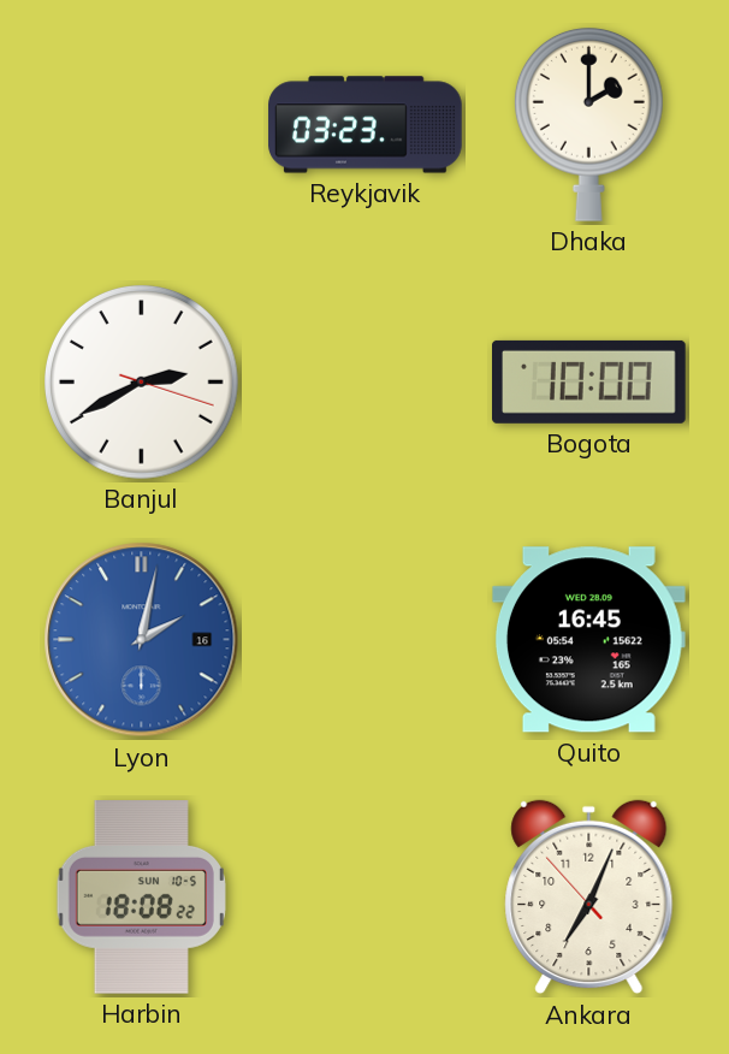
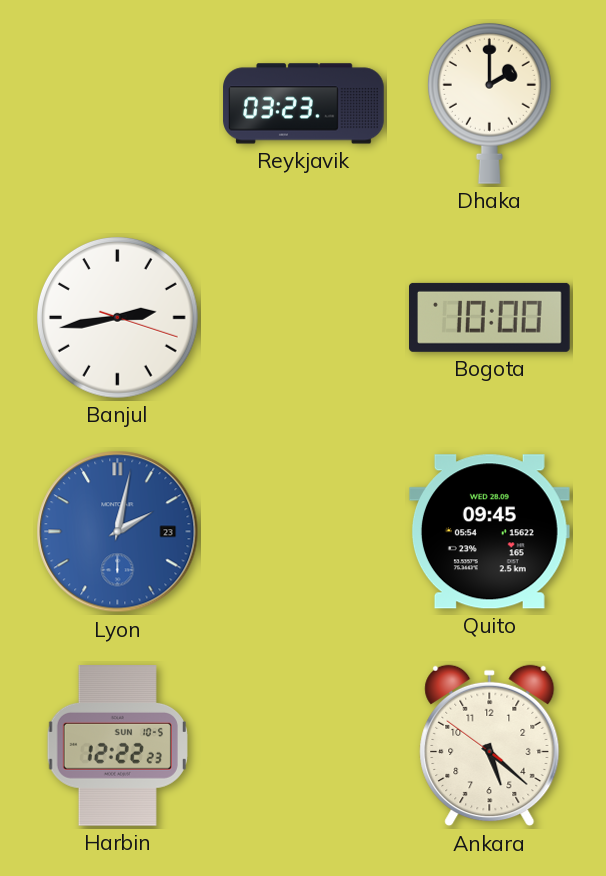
Banjul: 2:40 -> 2:43 (118, 318)
Lyon date: 16 -> 23 (118, 532)
Quito: 16:45 -> 09:45 (489, 532)
Harbin: 18:08 -> 12:22 (117, 746)
Ankara: 7:03 -> 5:21 (490, 746)
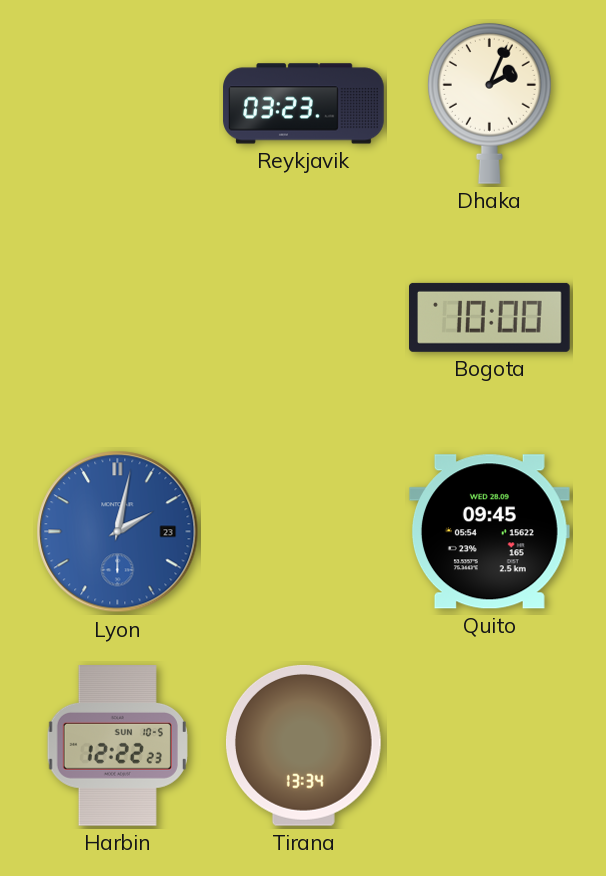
Dhaka: 2:00 -> 2:04 (489, 103)
Banjul: 2:43 -> none (118, 318)
Tirana: none -> 13:34 (303, 745)
Ankara: 5:21 -> none (490, 746)
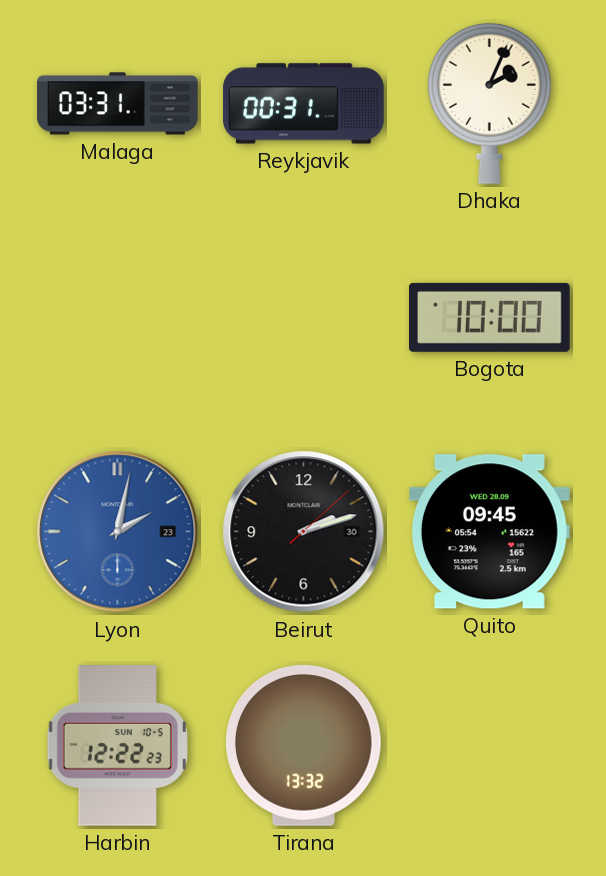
Malaga: none -> 03:31 (118, 104)
Reykjavik: 03:23 -> 00:31 (304, 104)
Beirut: none -> 2:12 (304, 532)
Tirana: 13:34 -> 13:32 (303, 745)
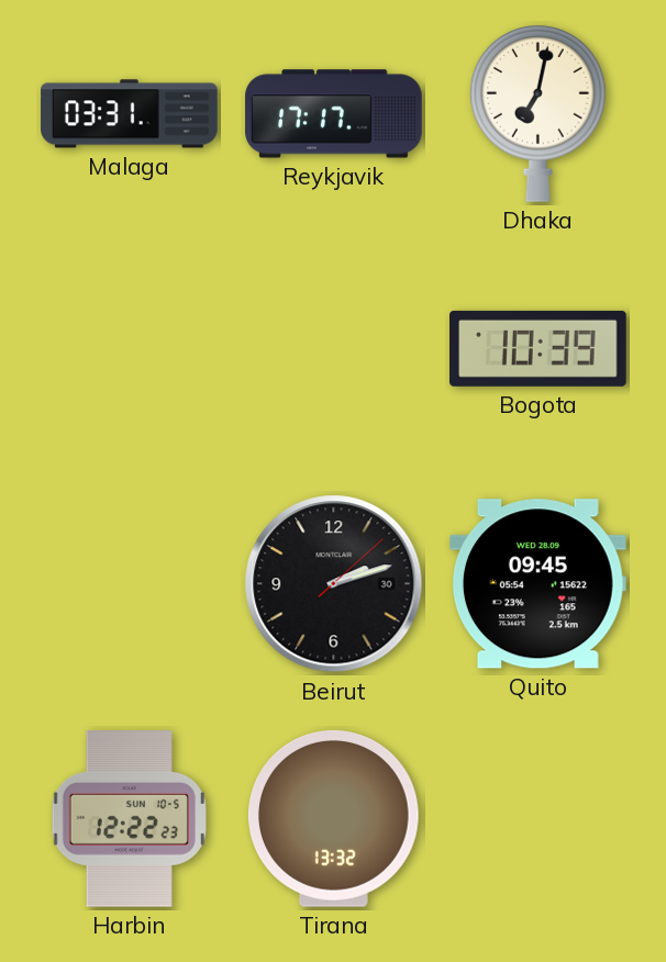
Reykjavik: 00:31 -> 17:17 (334, 114)
Dhaka: 2:04 -> 7:02 (537, 113)
Bogota: 10:00 -> 10:39 (539, 348)
Lyon: 2:02 -> none (118, 532)
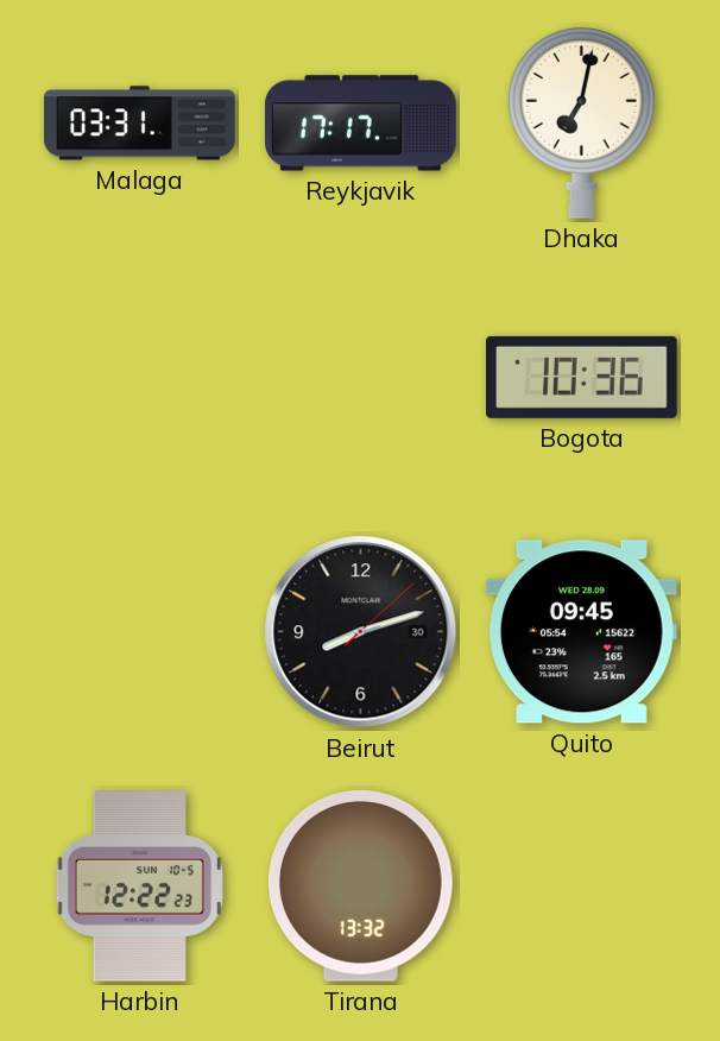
Bogota: 10:39 -> 10:36 (582, 377)
Beirut: 2:12 -> 8:12 (361, 632)
